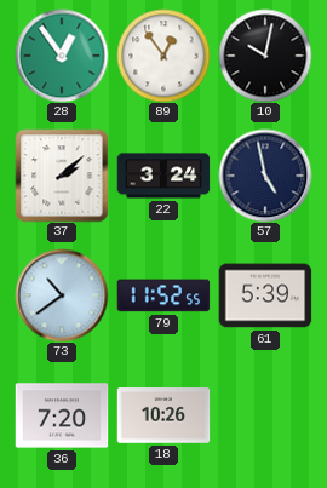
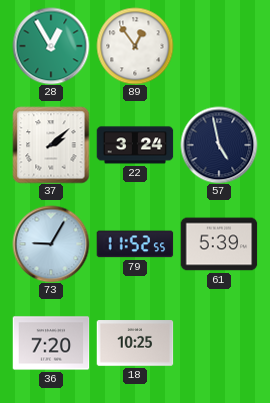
28: 12:54 -> 12:55 (51, 46)
10: 10:02 -> none (265, 56)
73: 10:39 -> 9:05 (51, 244)
18: 10:26 -> 10:25 (135, 343)
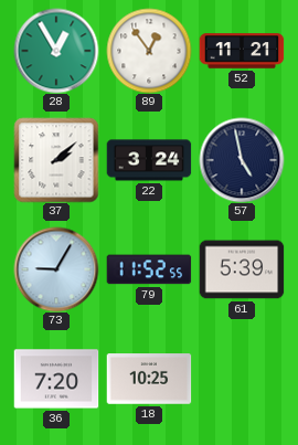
52: none -> 11:21 (242, 51)
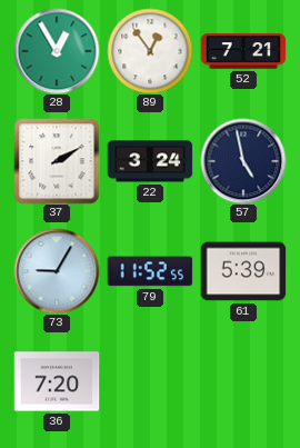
52: 11:21 -> 7:21 (243, 51)
37: 2:08 -> 2:10 (57, 161)
18: 10:25 -> none (149, 379)
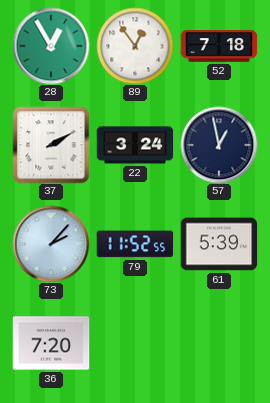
52: 7:21 -> 7:18 (219, 46)
57: 4:58 -> 12:58 (219, 145)
73: 9:05 -> 2:07 (51, 244)
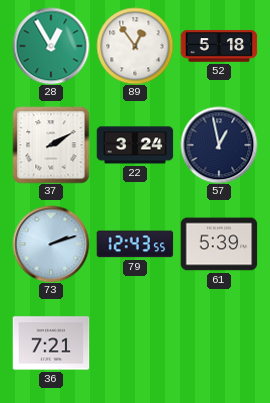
52: 7:18 -> 5:18 (219, 46)
73: 2:07 -> 2:12 (51, 244)
79: 11:52 -> 12:43 (135, 244)
36: 7:20 -> 7:21 (51, 343)
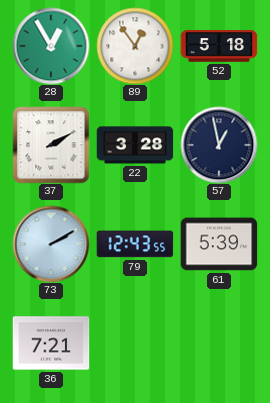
22: 3:24 -> 3:28 (135, 145)
73: 2:12 -> 2:10 (51, 244)
